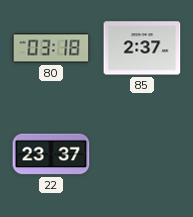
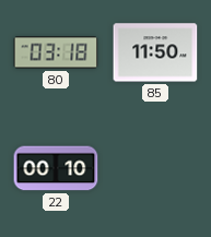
85: 2:37 -> 11:50 (155, 52)
22: 23:37 -> 00:10 (56, 168)
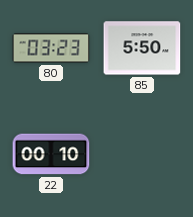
80: 03:18 -> 03:23 (51, 48)
85: 11:50 -> 5:50 (142, 48)
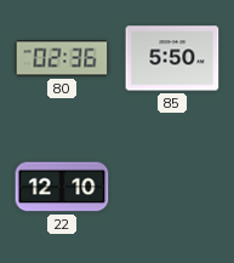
80: 03:23 -> 02:36 (62, 58)
22: 00:10 -> 12:10 (62, 187)
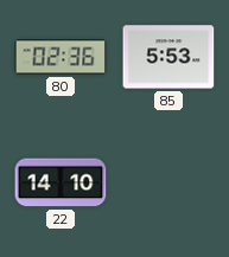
85: 5:50 -> 5:53 (168, 57)
22: 12:10 -> 14:10 (61, 182)
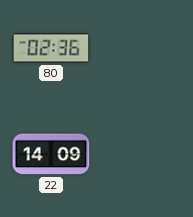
85: 5:53 -> none (168, 57)
22: 14:10 -> 14:09 (51, 154)
